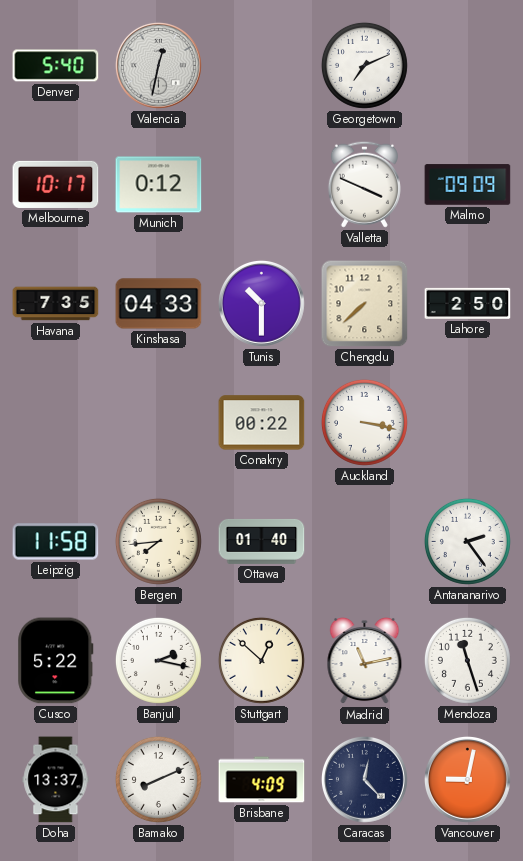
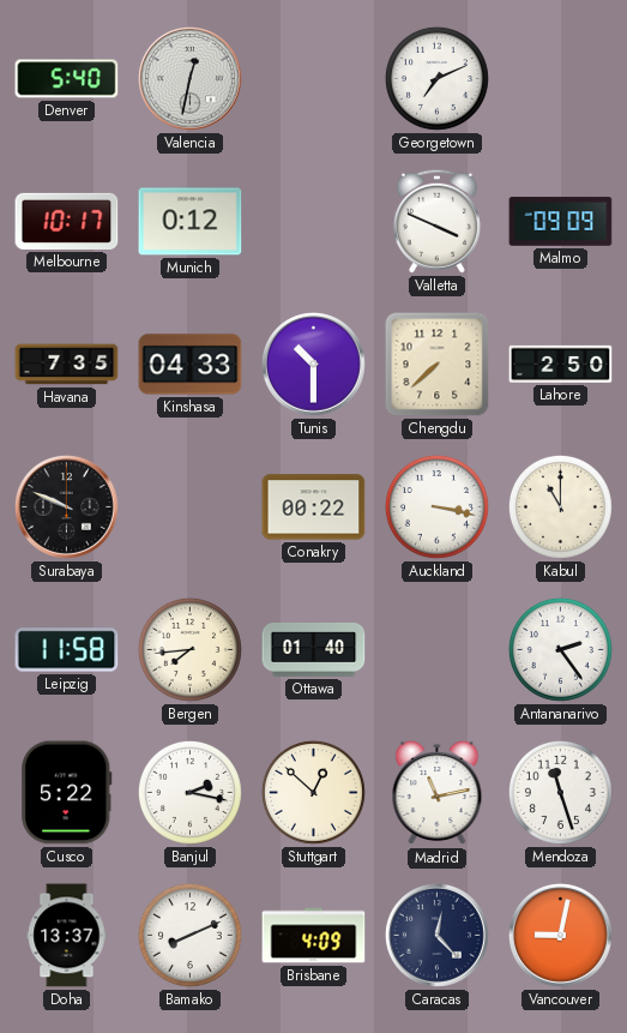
Surabaya: none -> 9:49 (66, 506)
Kabul: none -> 11:00 (560, 506)
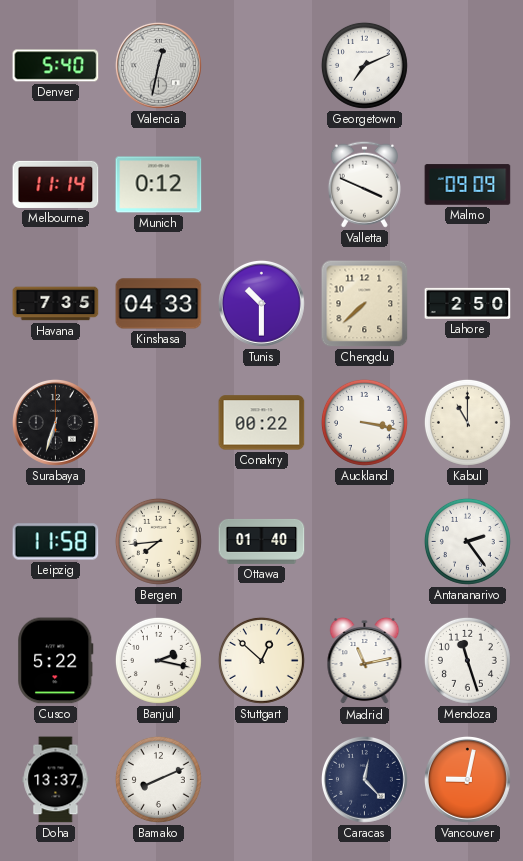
Melbourne: 10:17 -> 11:14 (56, 184)
Surabaya: 9:49 -> 6:33 (55, 422)
Brisbane: 4:09 -> none (314, 936)
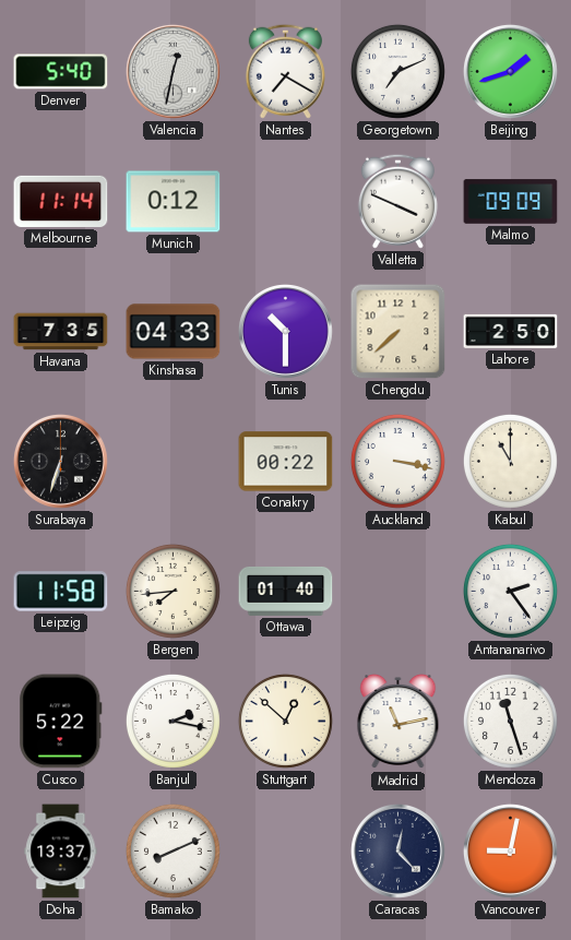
Nantes: none -> 7:20 (285, 71)
Beijing: none -> 1:42 (510, 71)
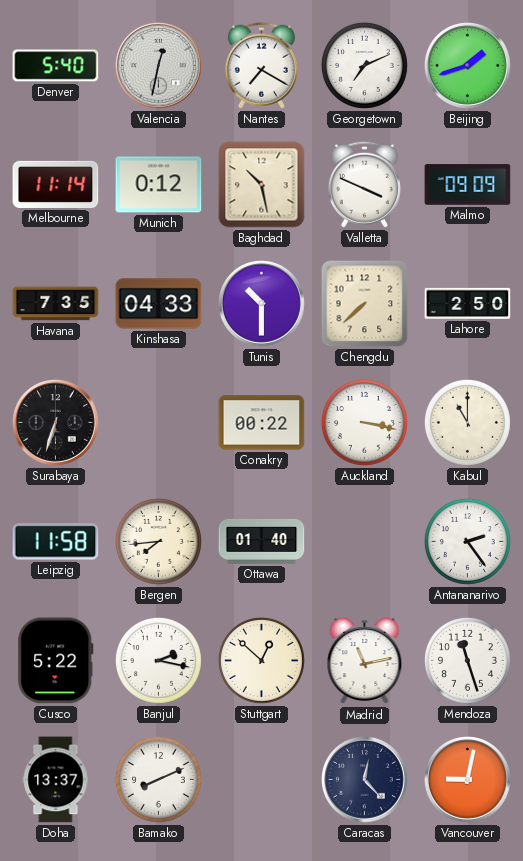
Baghdad: none -> 10:28 (262, 185)
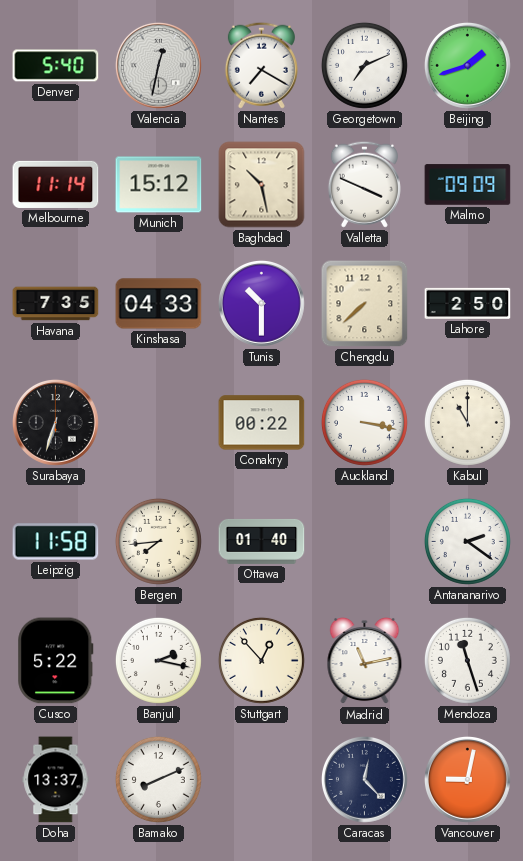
Munich: 0:12 -> 15:12 (159, 185)
Antananarivo: 2:24 -> 2:21 (467, 541)
Stuttgart: 12:52 -> 12:53 (261, 660)
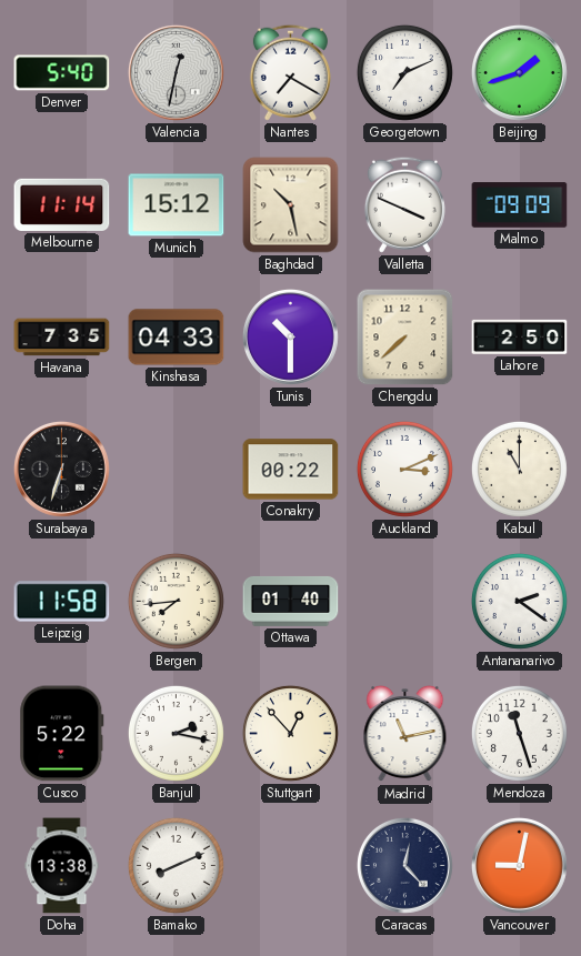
Auckland: 3:17 -> 3:11 (404, 469)
Doha: 13:37 -> 13:38 (62, 866)
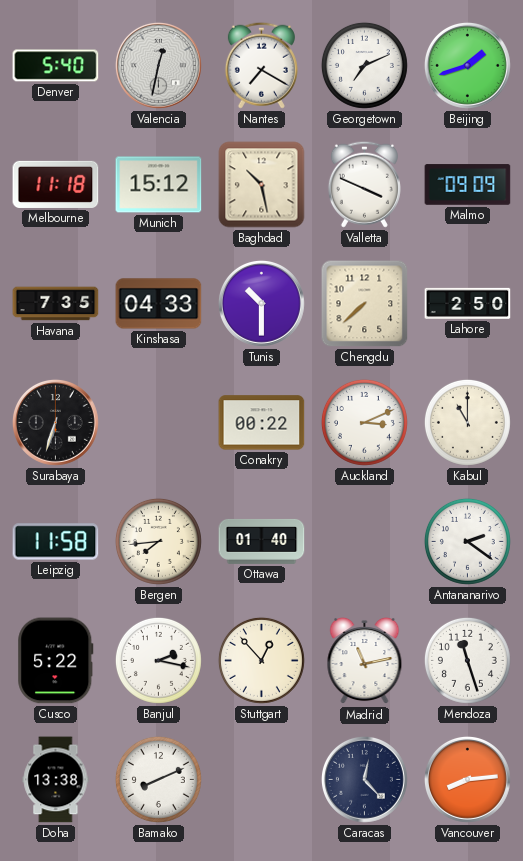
Melbourne: 11:14 -> 11:18 (56, 184)
Vancouver: 9:02 -> 8:14 (467, 779)
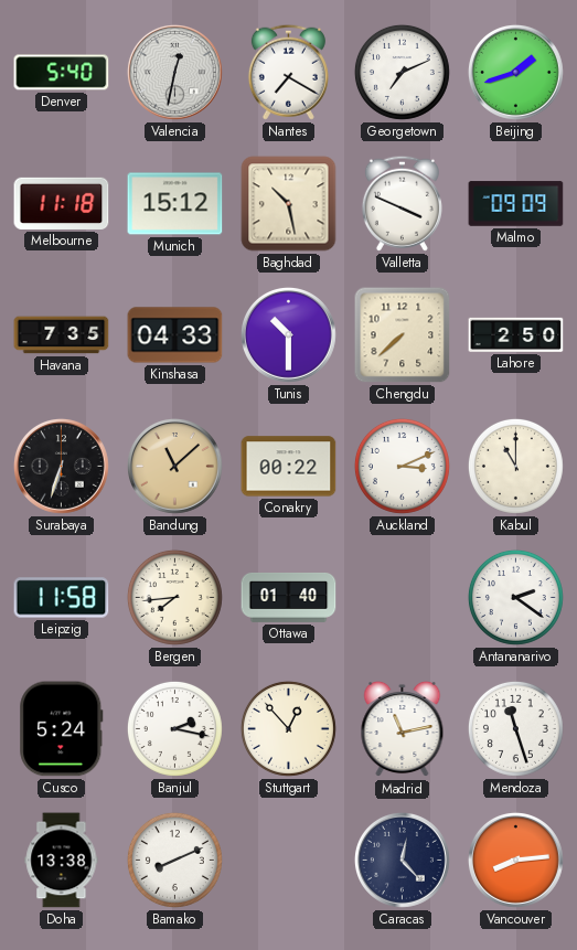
Bandung: none -> 11:08 (174, 466)
Cusco: 5:22 -> 5:24 (62, 729)
